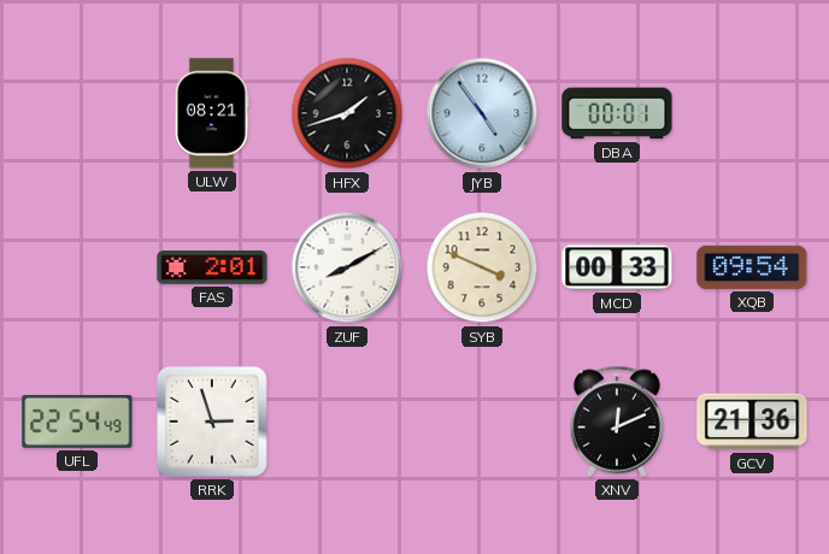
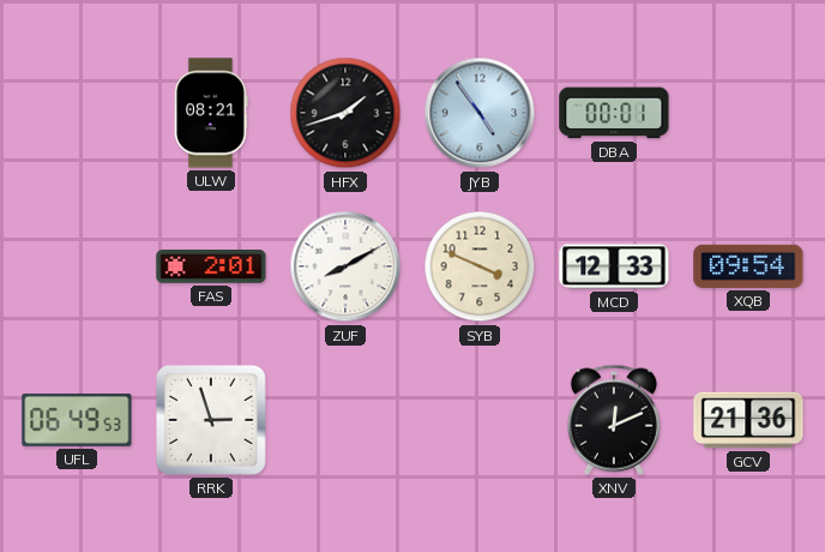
MCD: 00:33 -> 12:33 (614, 266)
UFL: 22:54 -> 06:49 (77, 420)
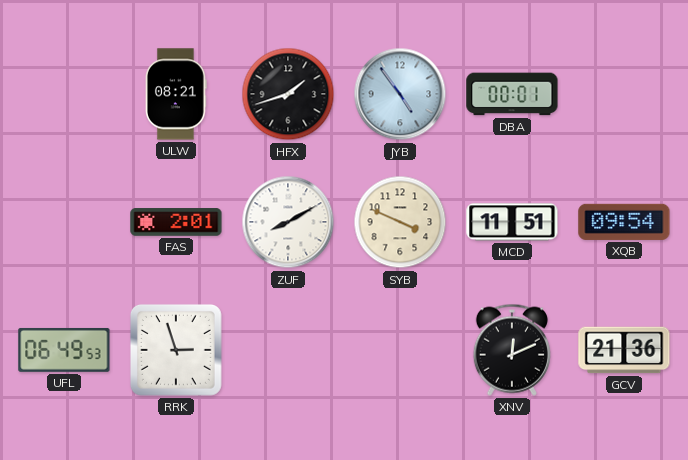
MCD: 12:33 -> 11:51 (512, 222)
